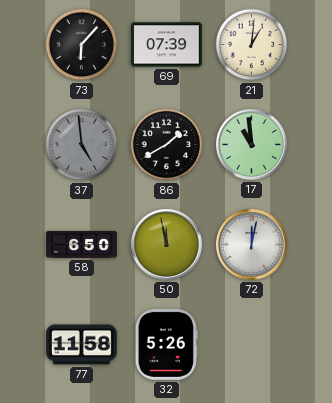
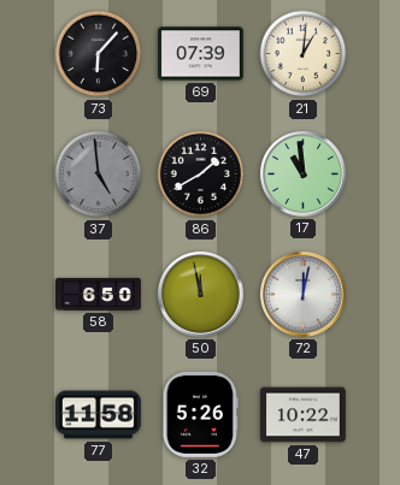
47: none -> 10:22 (304, 415)
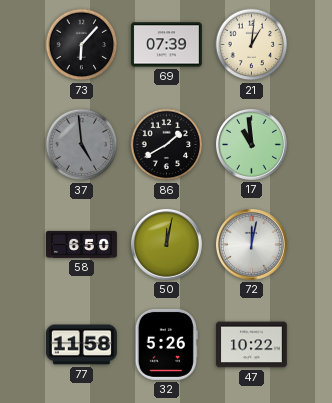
50: 11:58 -> 12:02 (166, 244)
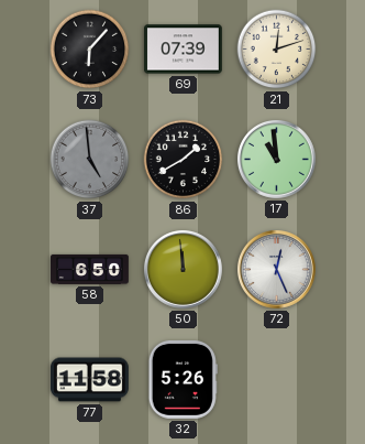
21: 1:01 -> 12:12 (277, 50)
50: 12:02 -> 11:59 (182, 269)
72: 12:02 -> 12:26 (276, 269)
47: 10:22 -> none (252, 345)
